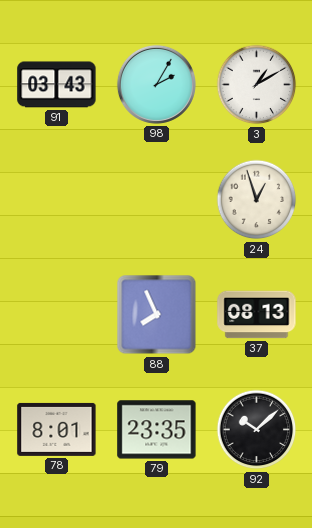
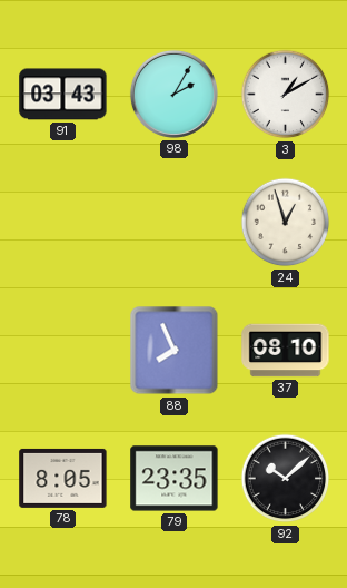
37: 08:13 -> 08:10 (286, 351)
78: 8:01 -> 8:05 (63, 478)
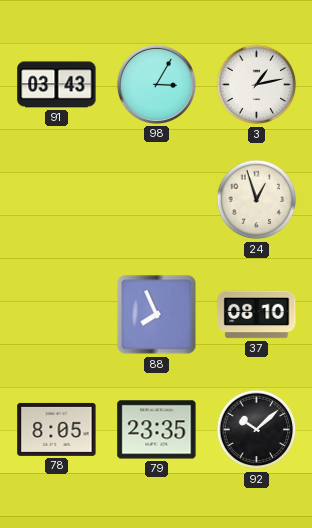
98: 2:05 -> 3:05 (156, 84)
3: 1:10 -> 1:13 (257, 85)
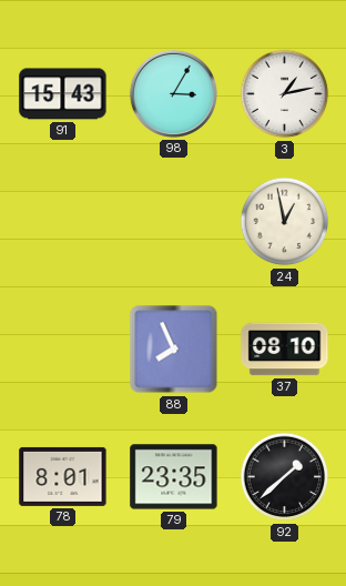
91: 03:43 -> 15:43 (63, 94)
24: 12:57 -> 12:58 (285, 222)
78: 8:05 -> 8:01 (63, 476)
92: 10:08 -> 1:38 (285, 477)
